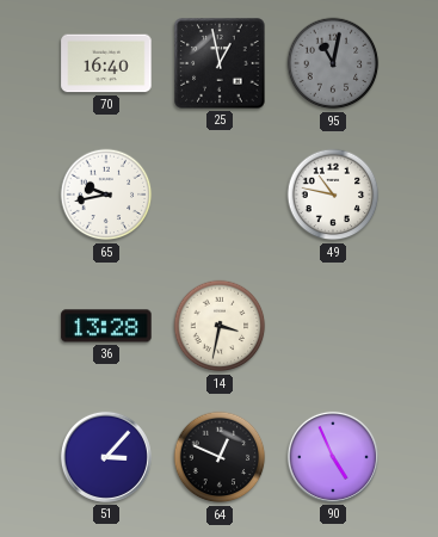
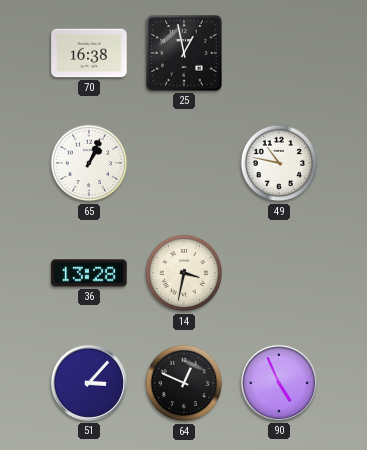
70: 16:40 -> 16:38 (89, 53)
95: 11:02 -> none (333, 63)
65: 9:43 -> 1:04 (89, 163)
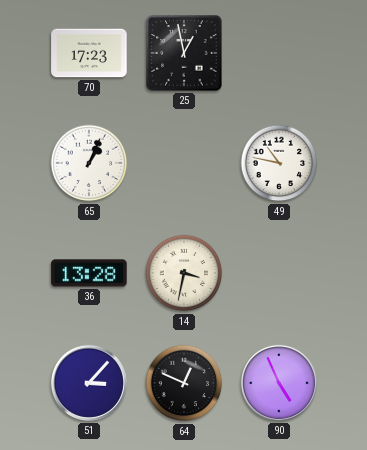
70: 16:38 -> 17:23 (89, 53)
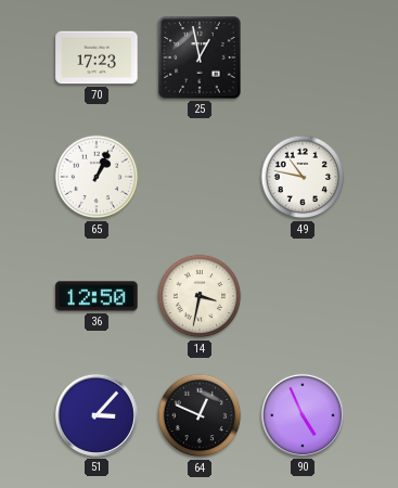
36: 13:28 -> 12:50 (97, 296)
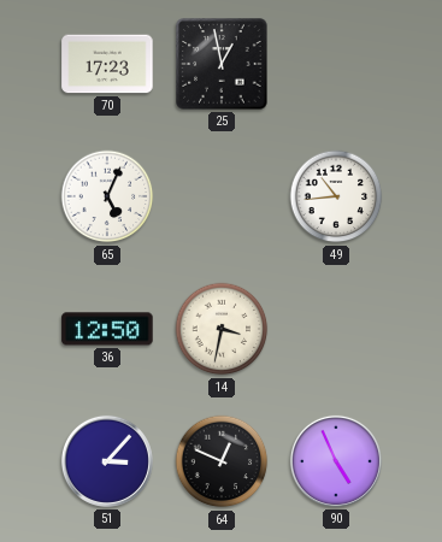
65: 1:04 -> 5:04 (107, 196)
49: 10:47 -> 10:44 (336, 196)
